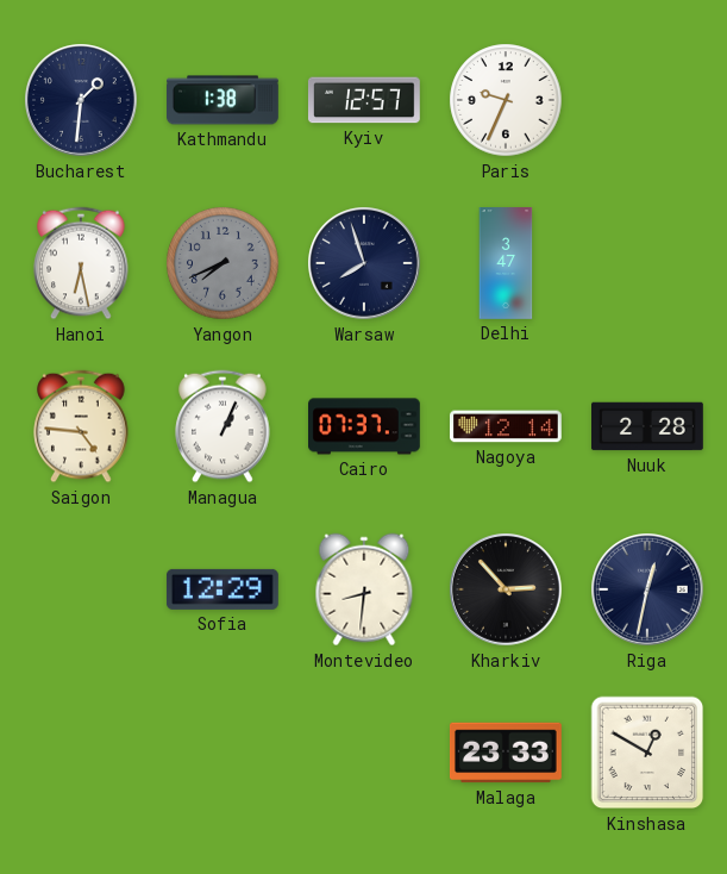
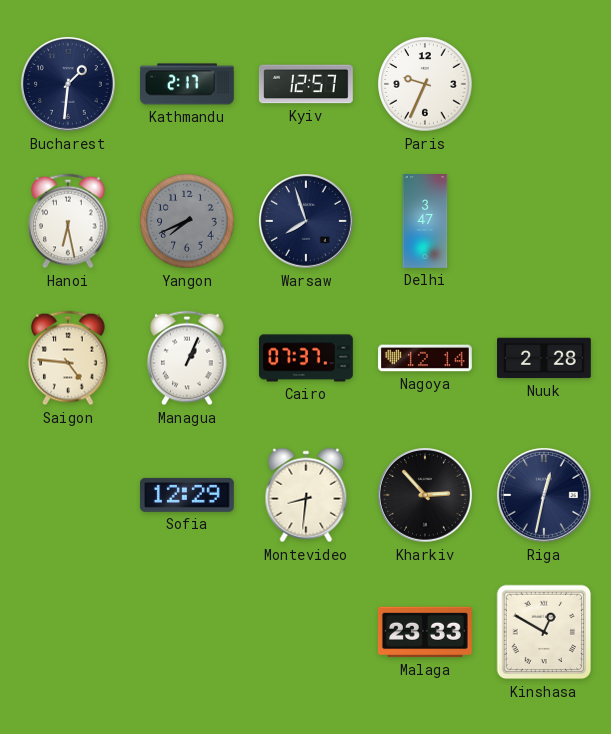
Kathmandu: 1:38 -> 2:17 (188, 84)
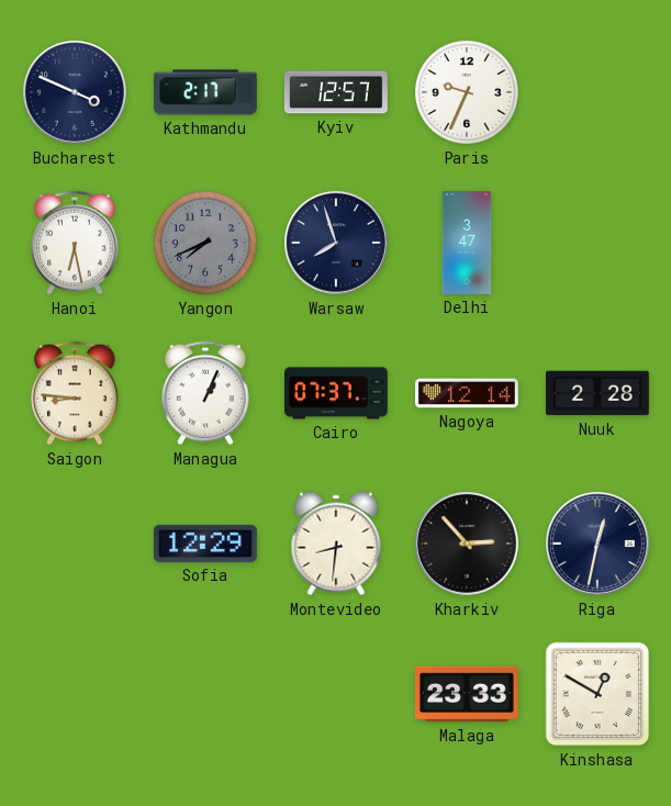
Bucharest: 1:31 -> 3:49 (76, 93)
Saigon: 4:46 -> 8:46 (75, 393)
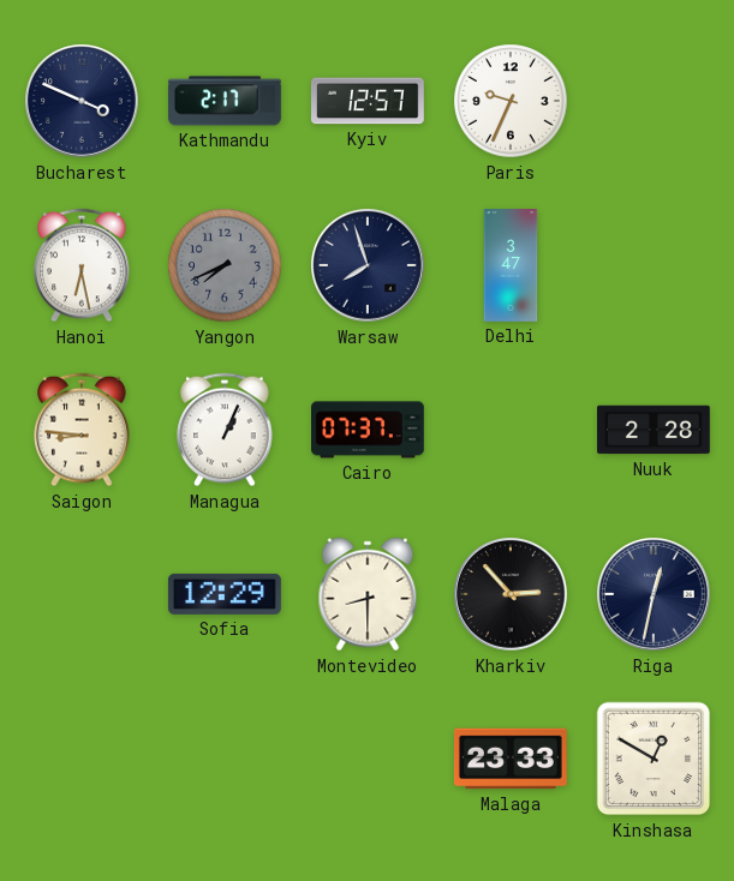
Nagoya: 12:14 -> none (468, 393)
Montevideo: 8:31 -> 8:30 (368, 594)
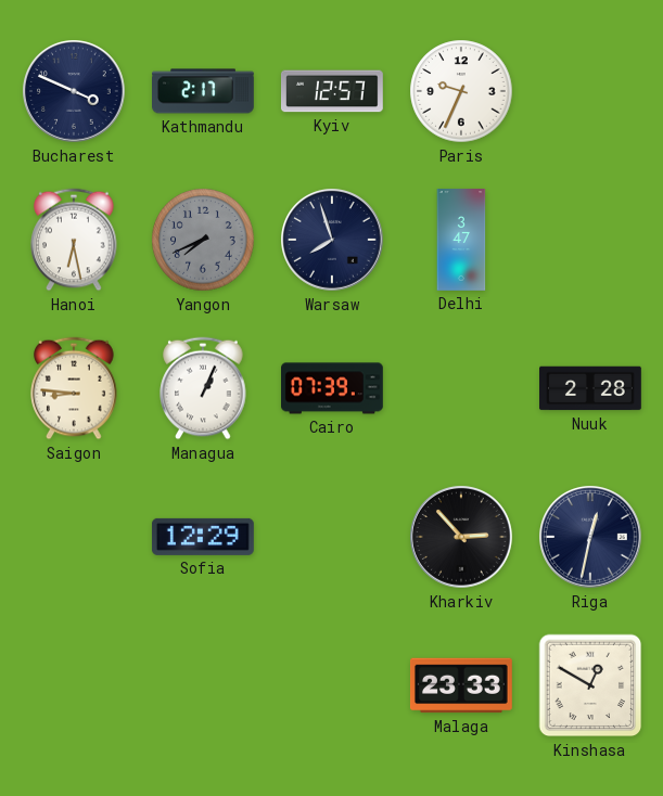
Cairo: 07:37 -> 07:39 (333, 388)
Montevideo: 8:30 -> none (368, 594)
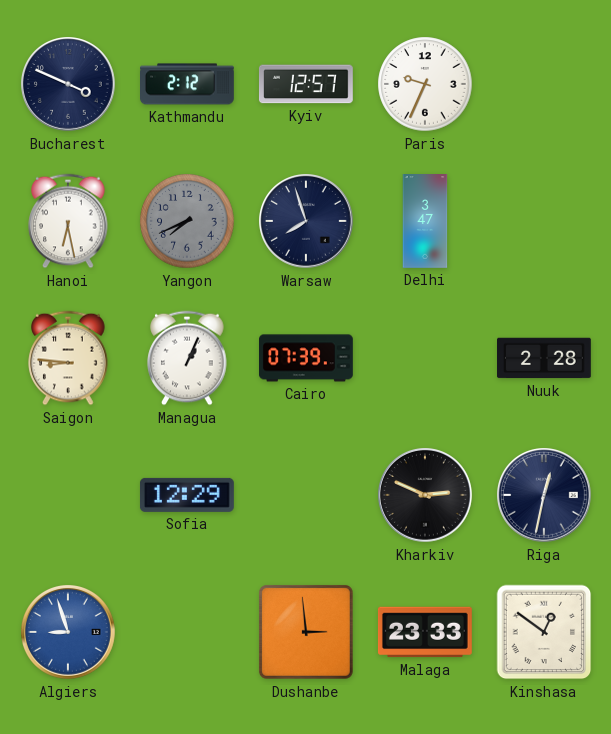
Kathmandu: 2:17 -> 2:12 (188, 84)
Kharkiv: 2:53 -> 2:49 (426, 496)
Algiers: none -> 8:57 (69, 633)
Dushanbe: none -> 2:59 (306, 632)
Kinshasa: 12:50 -> 12:51 (544, 632)
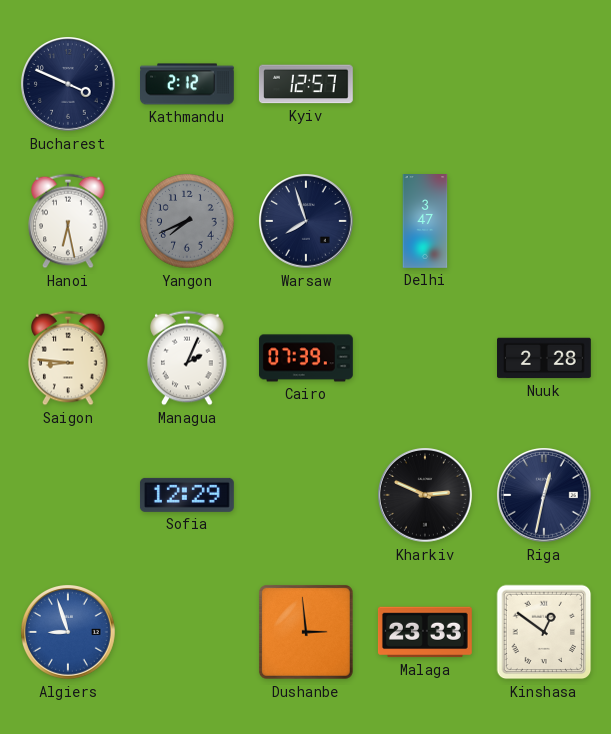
Paris: 9:34 -> none (425, 84)
Managua: 1:04 -> 2:04 (187, 358)
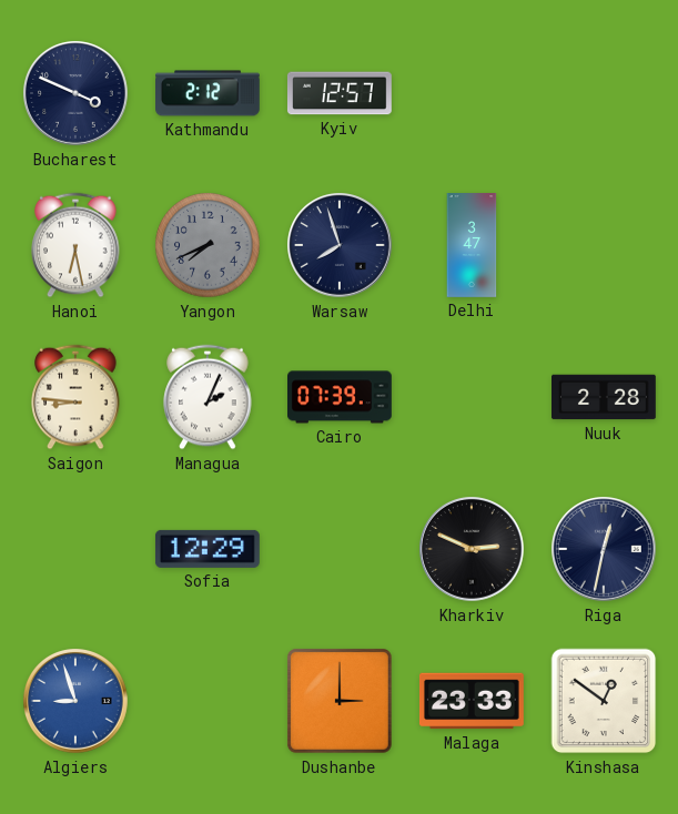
Dushanbe: 2:59 -> 3:00 (340, 701)
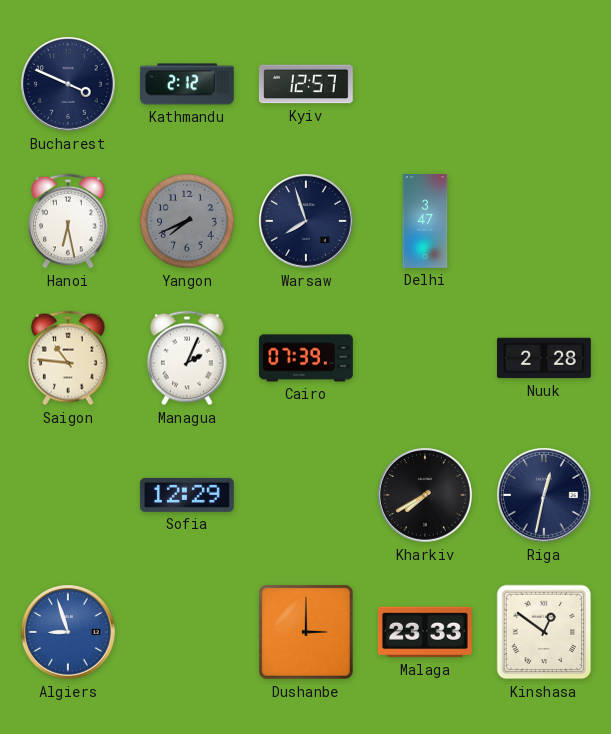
Saigon: 8:46 -> 10:46 (68, 358)
Kharkiv: 2:49 -> 7:40 (426, 496)
